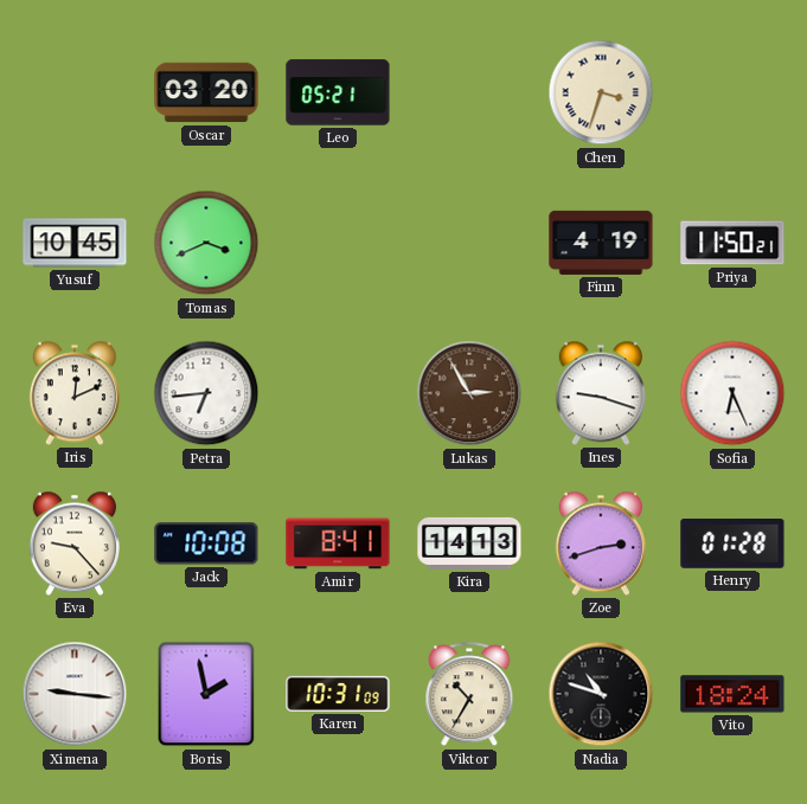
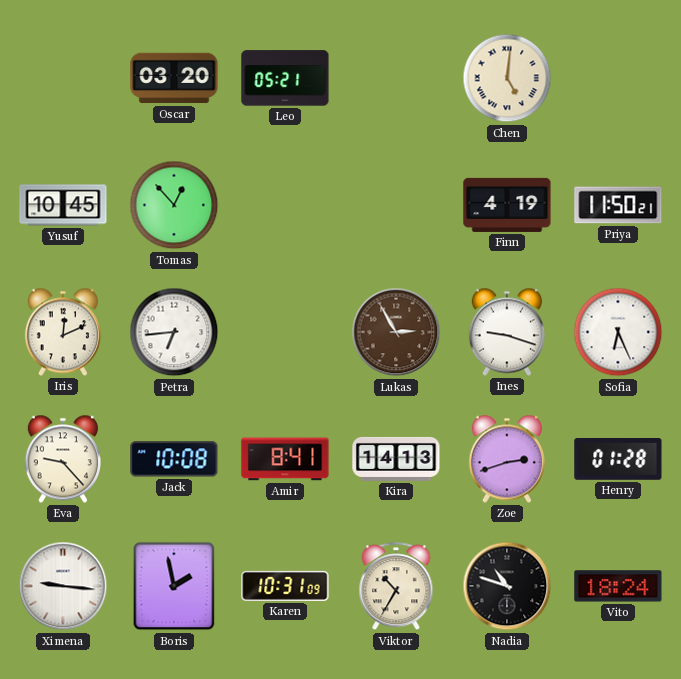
Chen: 3:33 -> 5:01 (507, 78)
Tomas: 3:41 -> 12:53 (174, 205)
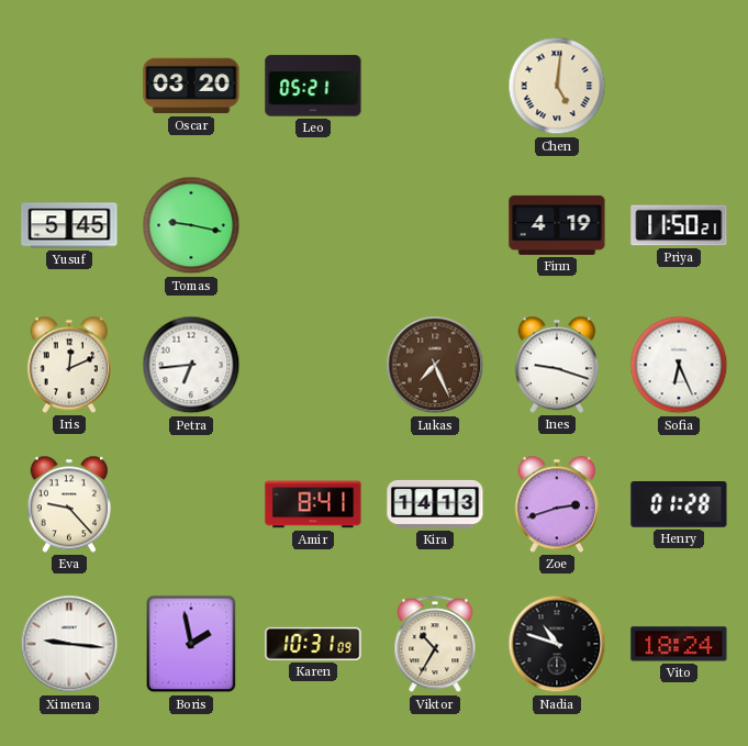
Yusuf: 10:45 -> 5:45 (69, 225)
Tomas: 12:53 -> 9:17 (191, 225)
Lukas: 2:55 -> 7:26 (435, 365)
Jack: 10:08 -> none (174, 459)
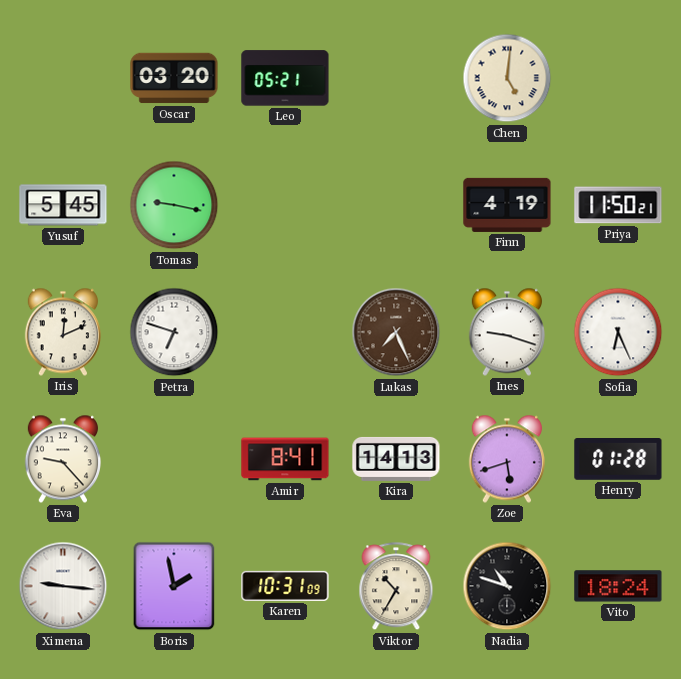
Petra: 6:44 -> 6:48 (174, 332)
Zoe: 2:42 -> 5:42 (507, 459)
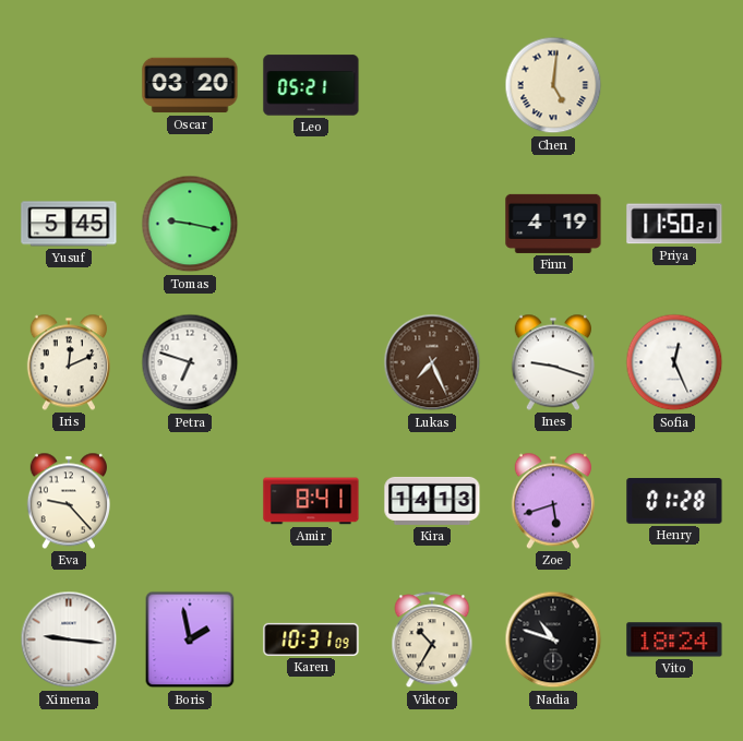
Sofia: 6:26 -> 12:26 (674, 362)
